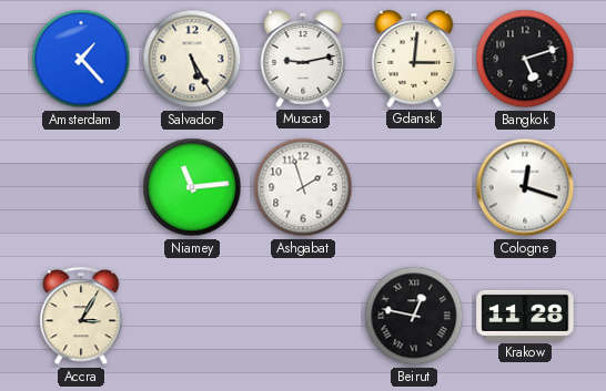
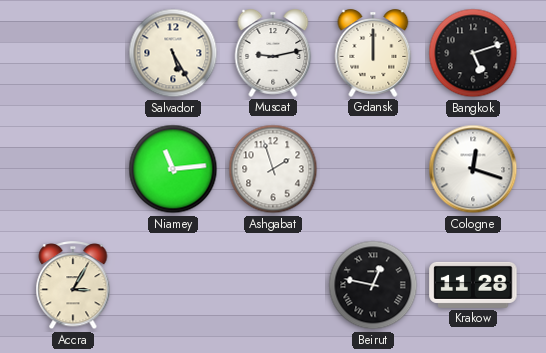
Amsterdam: 1:23 -> none (81, 59)
Gdansk: 3:01 -> 12:00 (373, 53)
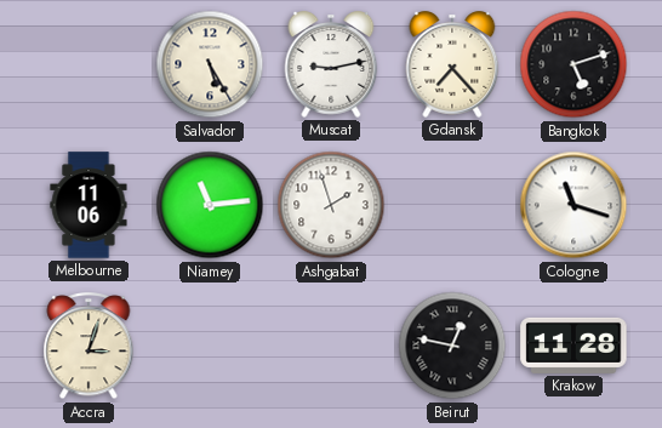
Gdansk: 12:00 -> 7:23 (452, 64)
Melbourne: none -> 11:06 (89, 205)
Cologne: 12:18 -> 11:18 (573, 205)
Accra: 3:05 -> 3:03 (89, 347)
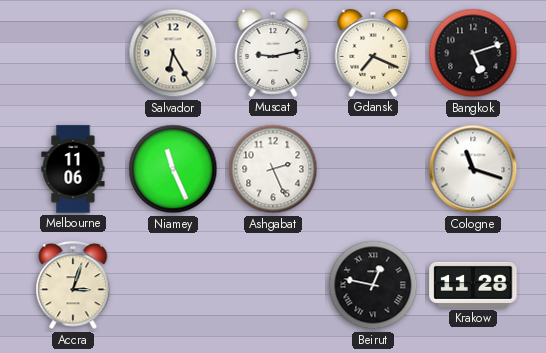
Salvador: 5:25 -> 6:25 (173, 53)
Gdansk: 7:23 -> 7:19 (373, 53)
Niamey: 11:14 -> 11:26 (173, 169)
Ashgabat: 1:57 -> 2:26 (273, 169)
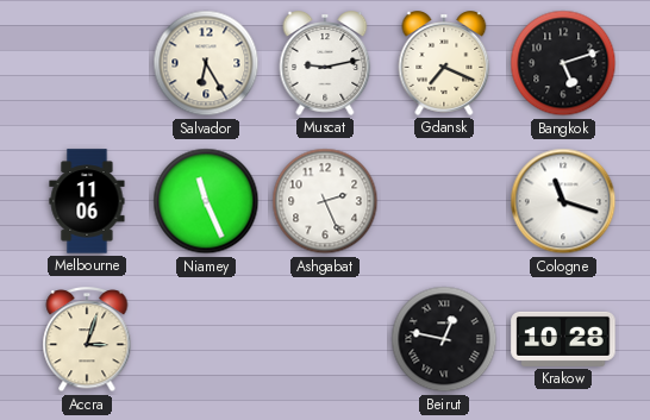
Krakow: 11:28 -> 10:28 (563, 339)
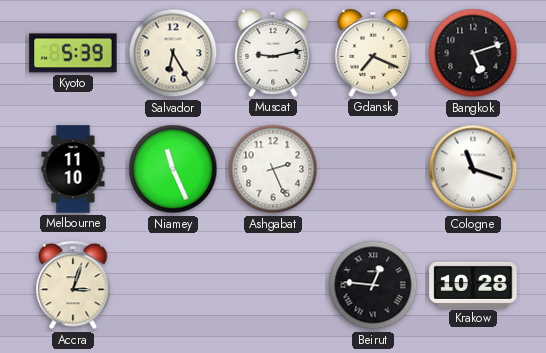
Kyoto: none -> 5:39 (73, 53)
Melbourne: 11:06 -> 11:10 (73, 169)
Beirut: 12:47 -> 12:46 (373, 285)
